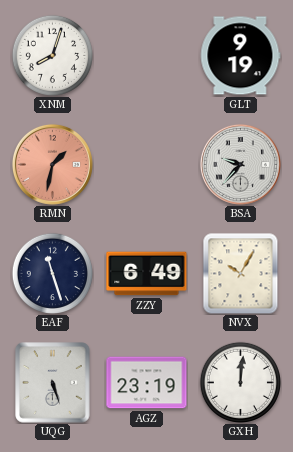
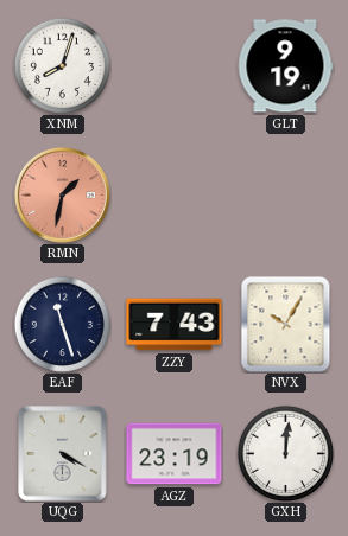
BSA: 9:37 -> none (240, 164)
ZZY: 6:49 -> 7:43 (175, 325)
UQG: 5:27 -> 4:20 (63, 454)
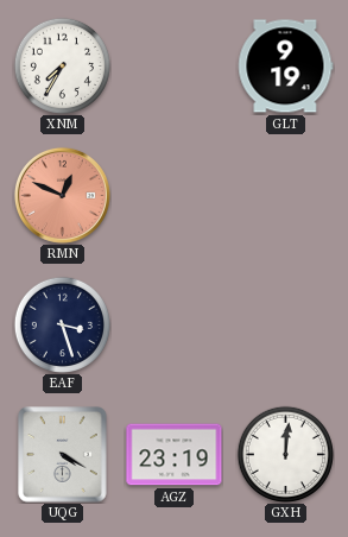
XNM: 8:03 -> 7:35 (62, 65)
RMN: 1:32 -> 12:49 (62, 195)
EAF: 11:27 -> 3:27 (62, 324)
ZZY: 7:43 -> none (175, 325)
NVX: 10:05 -> none (286, 324)
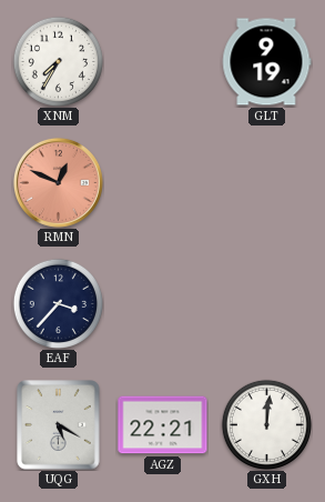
EAF: 3:27 -> 3:37 (58, 303)
UQG: 4:20 -> 5:20 (59, 425)
AGZ: 23:19 -> 22:21 (163, 425)
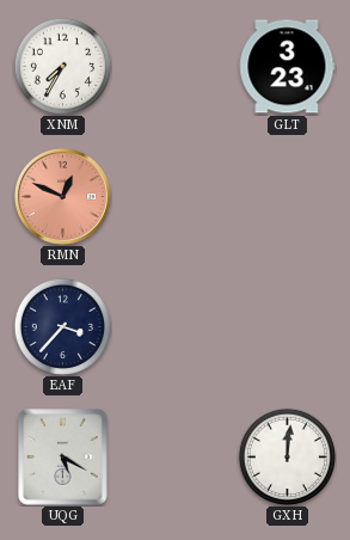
GLT: 9:19 -> 3:23 (288, 67)
AGZ: 22:21 -> none (163, 425)
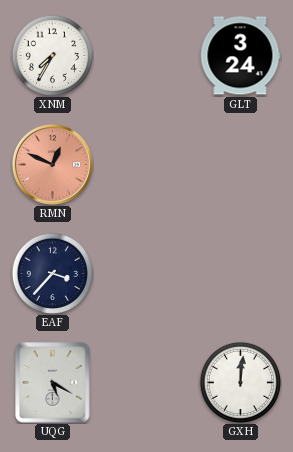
GLT: 3:23 -> 3:24 (241, 56)
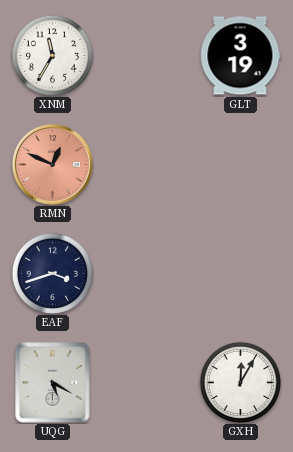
XNM: 7:35 -> 11:35 (52, 55)
GLT: 3:24 -> 3:19 (241, 56)
EAF: 3:37 -> 3:42 (52, 273)
GXH: 12:01 -> 12:05 (240, 382)
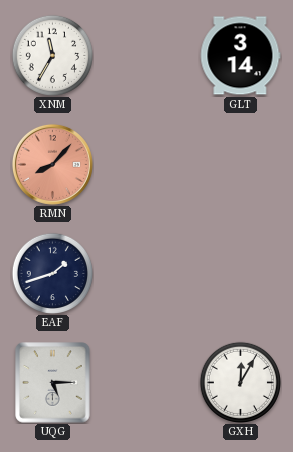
GLT: 3:19 -> 3:14 (241, 56)
RMN: 12:49 -> 8:07 (52, 164)
EAF: 3:42 -> 1:42 (52, 273)
UQG: 5:20 -> 5:15 (53, 383)
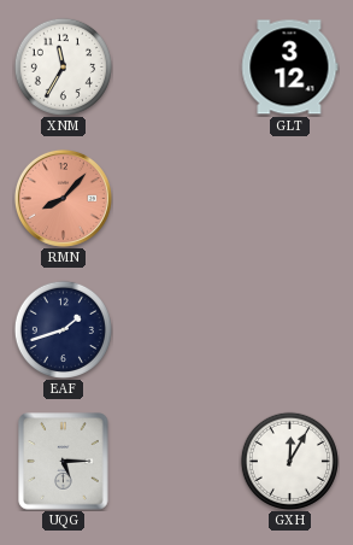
GLT: 3:14 -> 3:12 (290, 68)
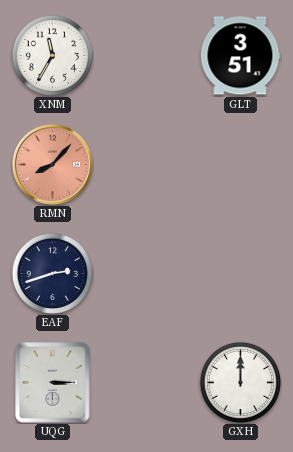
GLT: 3:12 -> 3:51 (241, 56)
EAF: 1:42 -> 2:42 (52, 273)
UQG: 5:15 -> 3:15 (53, 383)
GXH: 12:05 -> 12:00 (240, 382)
